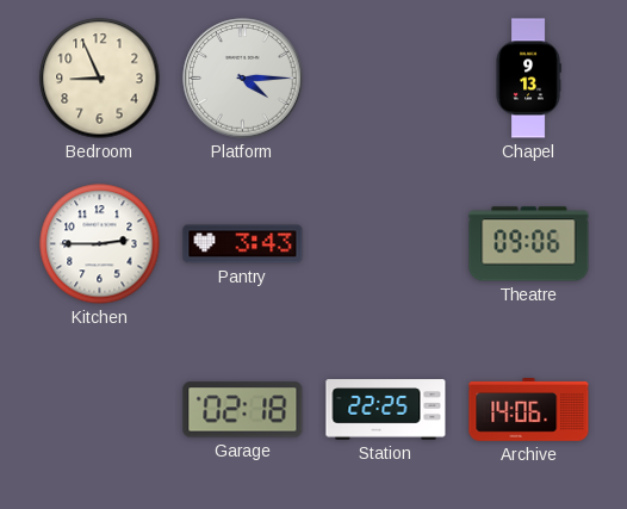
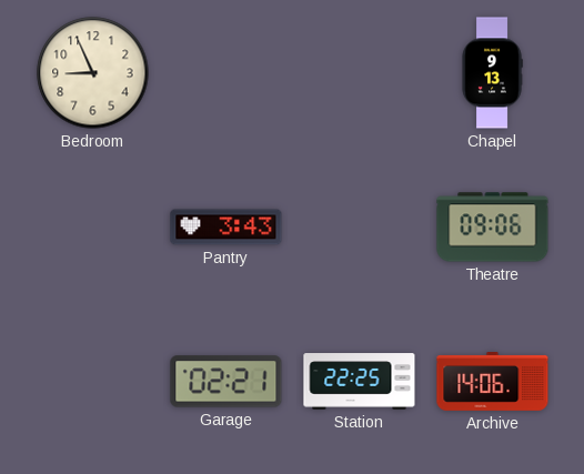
Platform: 4:15 -> none (243, 79)
Kitchen: 2:45 -> none (100, 244)
Garage: 02:18 -> 02:21 (226, 382)
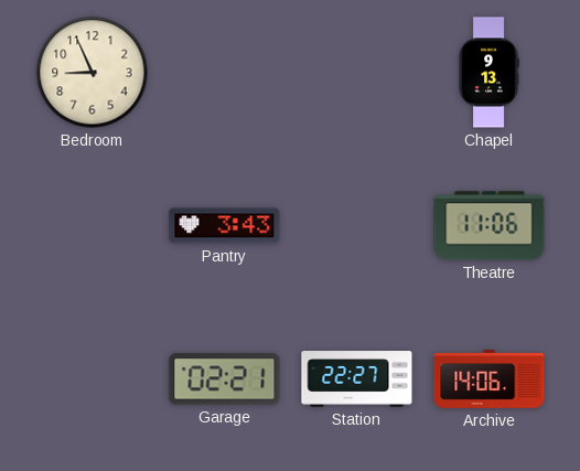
Theatre: 09:06 -> 11:06 (490, 226)
Station: 22:25 -> 22:27 (357, 379)
